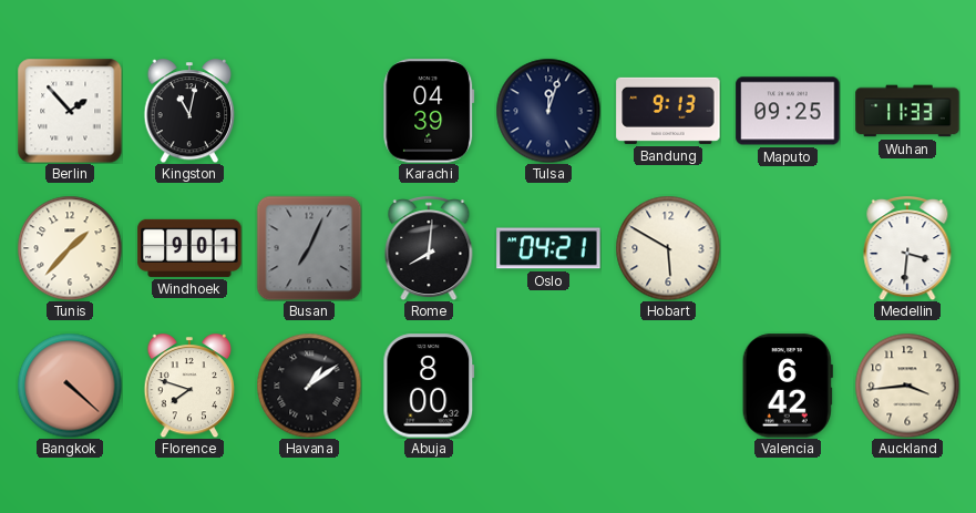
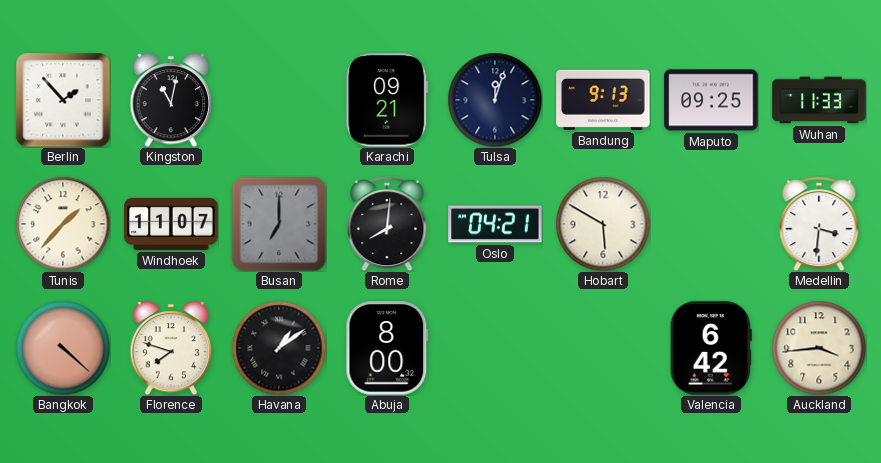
Karachi: 04:39 -> 09:21 (387, 100)
Windhoek: 9:01 -> 11:07 (171, 224)
Busan: 7:04 -> 7:00 (279, 224)
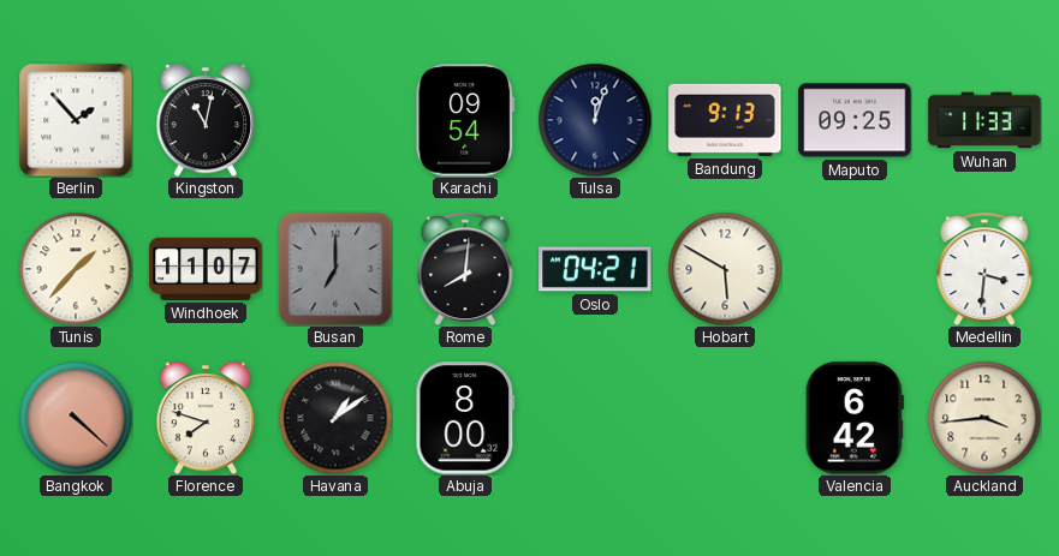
Karachi: 09:21 -> 09:54 (465, 120)
